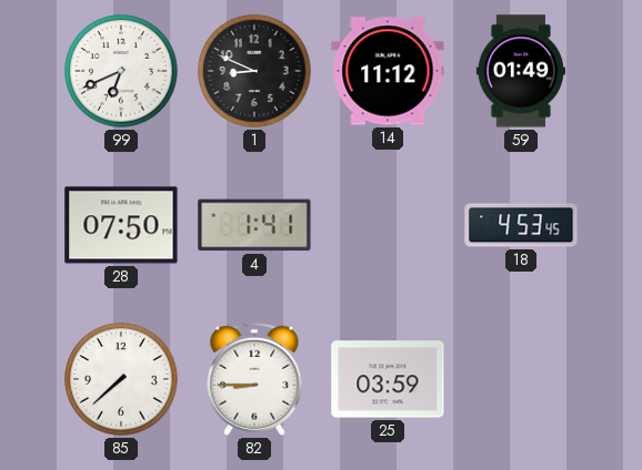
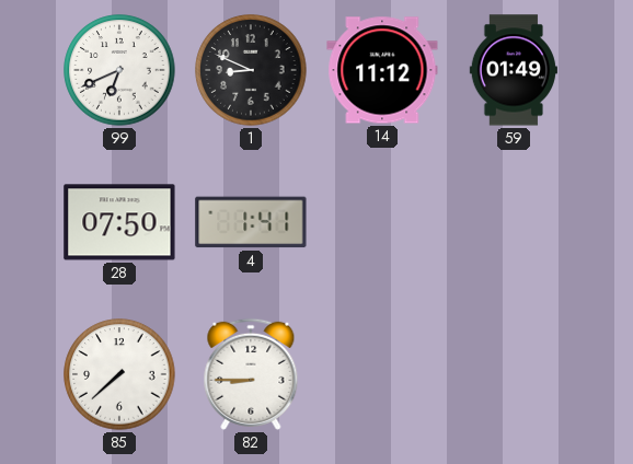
18: 4:53 -> none (521, 225)
25: 03:59 -> none (388, 379)
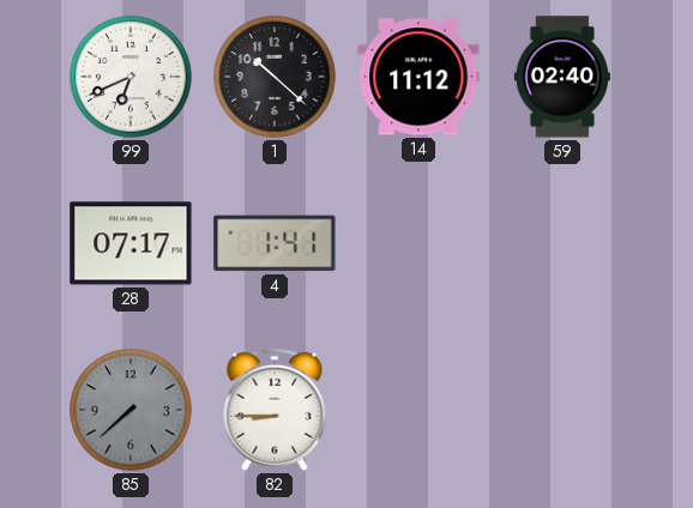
1: 8:49 -> 10:22 (275, 77)
59: 01:49 -> 02:40 (562, 77)
28: 07:50 -> 07:17 (131, 243)
85 dial: white -> grey (131, 410)
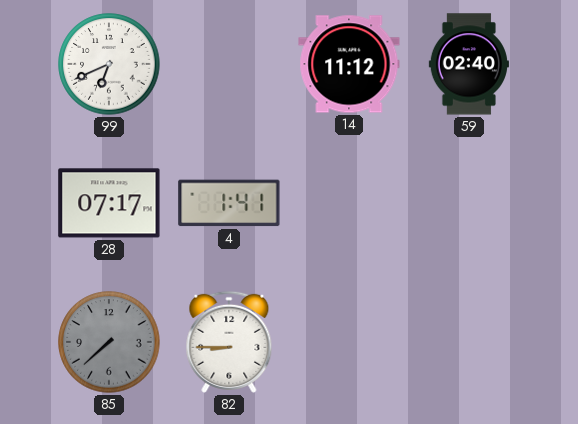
1: 10:22 -> none (275, 77)
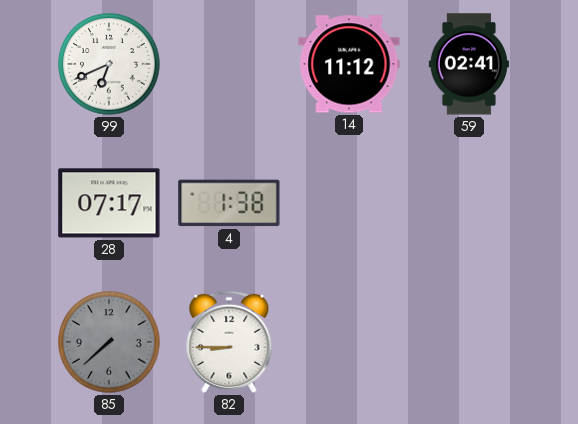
59: 02:40 -> 02:41 (469, 64)
4: 1:41 -> 1:38 (229, 203)
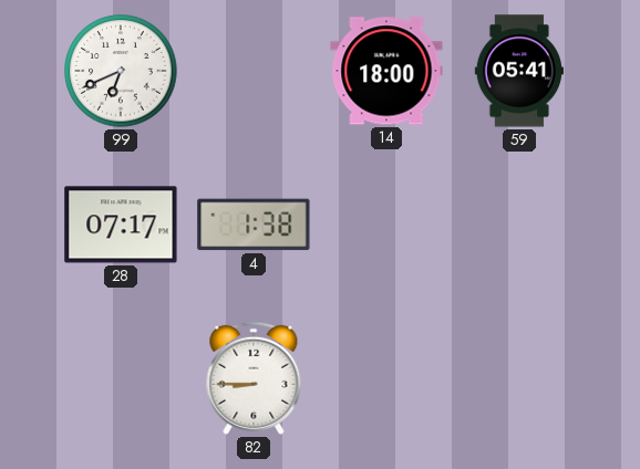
14: 11:12 -> 18:00 (386, 71)
59: 02:41 -> 05:41 (519, 71)
85: 7:38 -> none (109, 342)
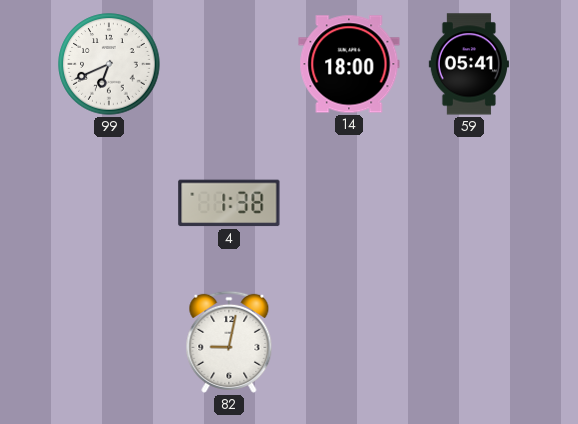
28: 07:17 -> none (121, 225)
82: 8:45 -> 9:02 (229, 342)
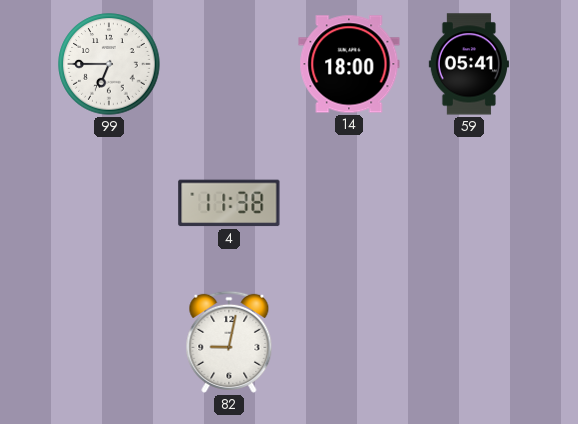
99: 6:41 -> 6:45 (109, 64)
4: 1:38 -> 11:38 (229, 203)
